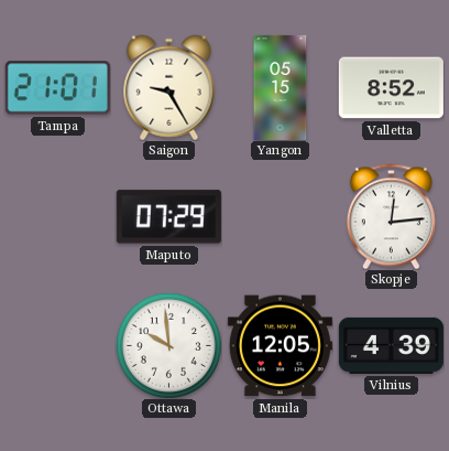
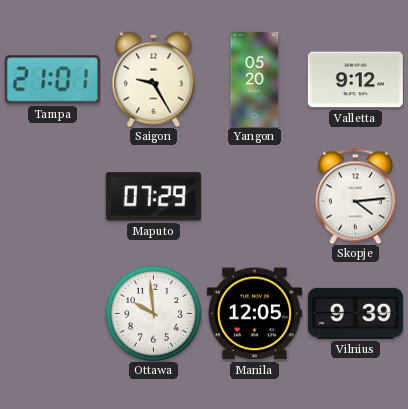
Yangon: 05:15 -> 05:20 (255, 79)
Valletta: 8:52 -> 9:12 (355, 80)
Skopje: 12:14 -> 4:14 (355, 196)
Vilnius: 4:39 -> 9:39 (355, 313)
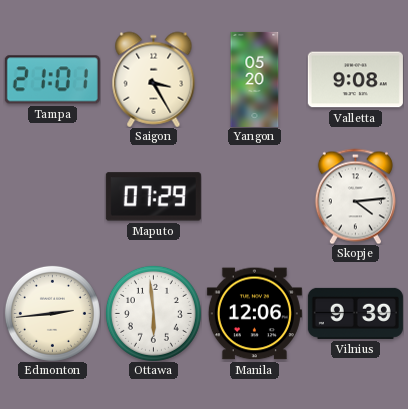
Saigon: 9:25 -> 3:25 (154, 79)
Valletta: 9:12 -> 9:08 (355, 80)
Edmonton: none -> 2:44 (52, 313)
Ottawa: 9:59 -> 5:59 (153, 313)
Manila: 12:05 -> 12:06 (254, 314)
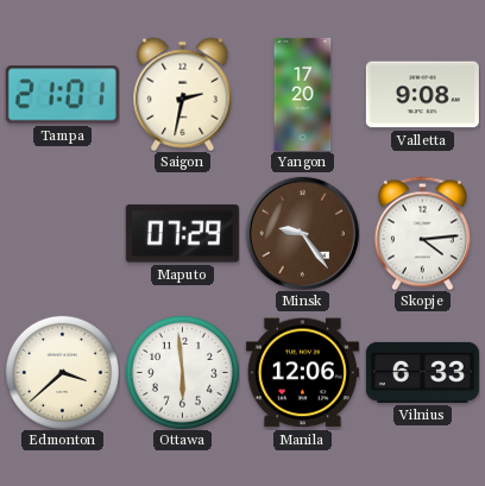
Saigon: 3:25 -> 2:32 (183, 94)
Yangon: 05:20 -> 17:20 (303, 94)
Minsk: none -> 9:24 (302, 233)
Edmonton: 2:44 -> 3:38 (62, 372)
Vilnius: 9:39 -> 6:33 (422, 372)
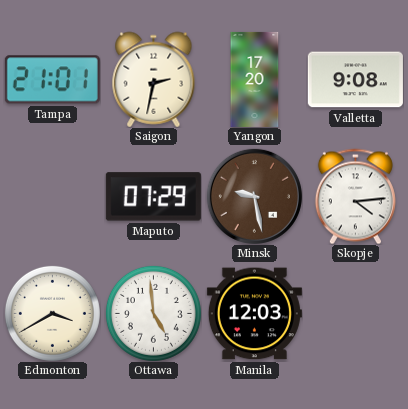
Minsk: 9:24 -> 9:28 (254, 196)
Edmonton: 3:38 -> 3:40 (52, 313)
Ottawa: 5:59 -> 4:59 (153, 313)
Manila: 12:06 -> 12:03 (254, 314)
Vilnius: 6:33 -> none (422, 372)
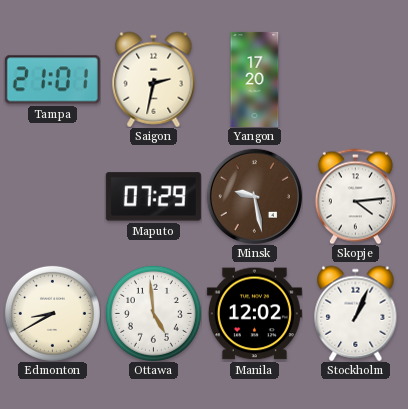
Valletta: 9:08 -> none (355, 80)
Edmonton: 3:40 -> 8:40 (52, 313)
Manila: 12:03 -> 12:02 (254, 314)
Stockholm: none -> 1:04 (356, 313)
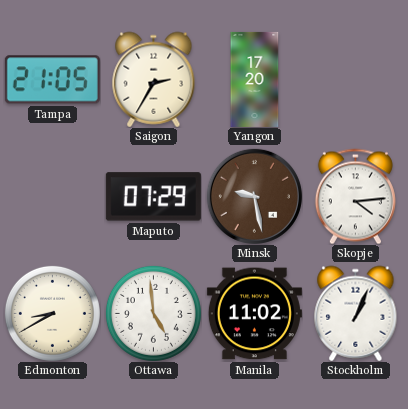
Tampa: 21:01 -> 21:05 (52, 80)
Saigon: 2:32 -> 2:35 (154, 79)
Manila: 12:02 -> 11:02 (254, 314)
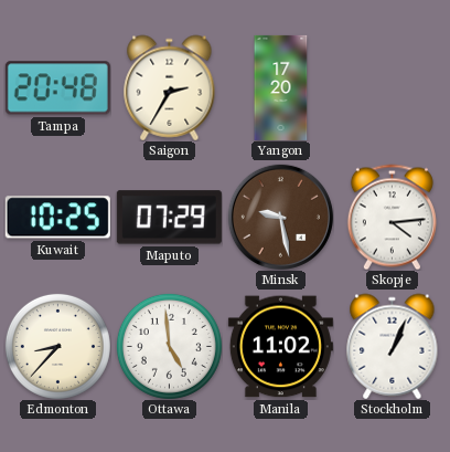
Tampa: 21:05 -> 20:48 (57, 88)
Kuwait: none -> 10:25 (57, 218)
Edmonton: 8:40 -> 8:37 (57, 346)
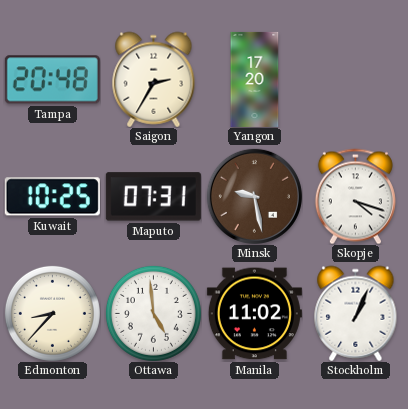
Maputo: 07:29 -> 07:31 (153, 197)
Skopje: 4:14 -> 4:18 (355, 196)
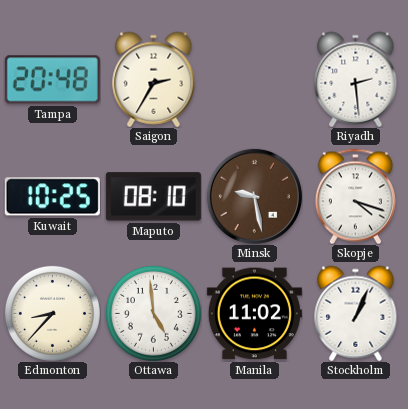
Yangon: 17:20 -> none (255, 79)
Riyadh: none -> 2:29 (356, 79)
Maputo: 07:31 -> 08:10 (153, 197)
